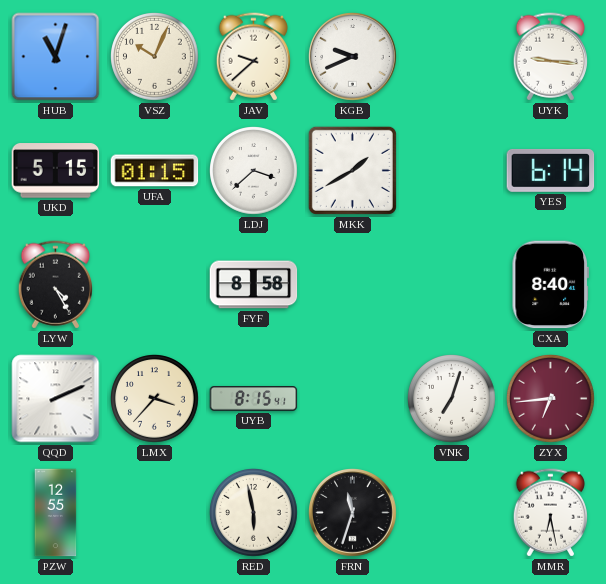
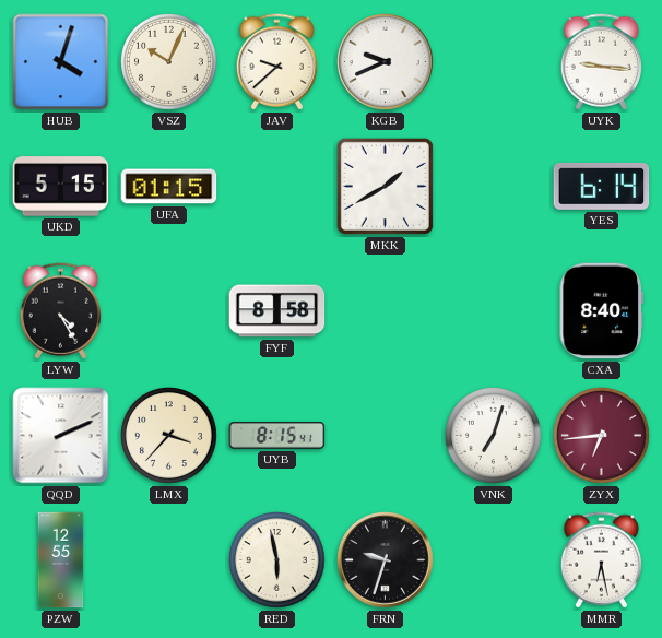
HUB: 11:03 -> 4:03 (61, 62)
LDJ: 3:38 -> none (254, 171)
FRN: 11:33 -> 9:33 (386, 560)
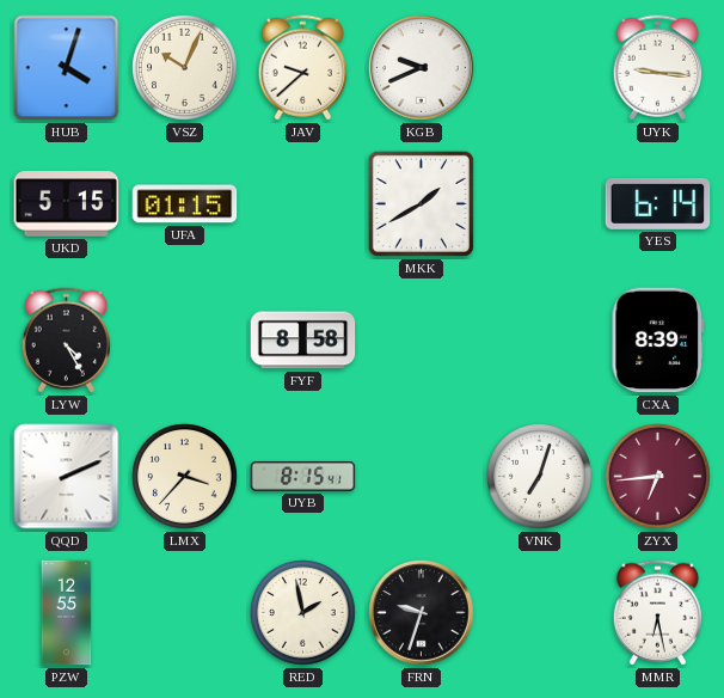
CXA: 8:40 -> 8:39 (657, 341)
RED: 5:58 -> 1:58 (303, 613)
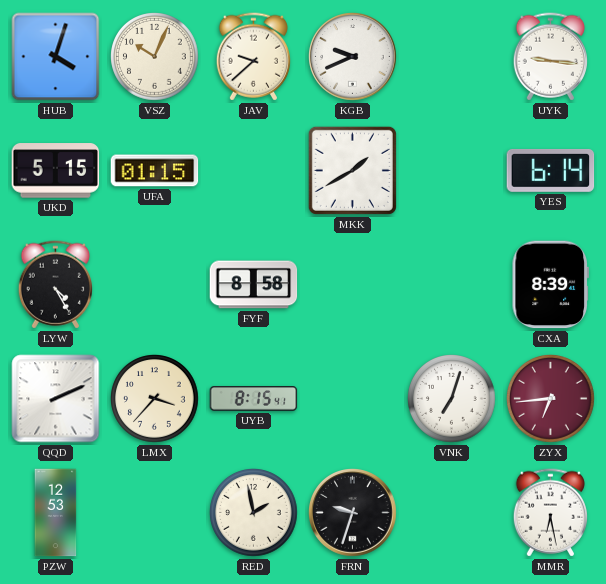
PZW: 12:55 -> 12:53 (56, 513)
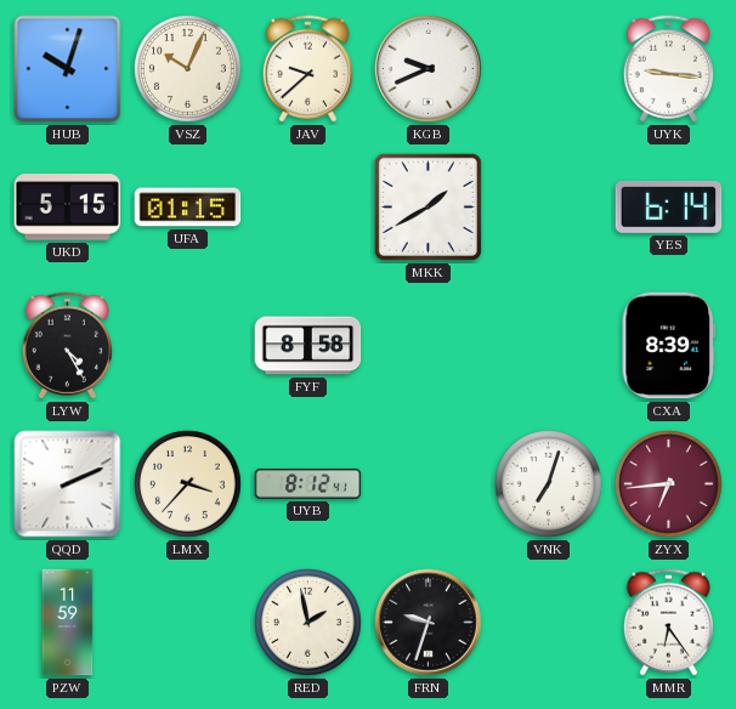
HUB: 4:03 -> 10:03 (68, 69)
UYB: 8:15 -> 8:12 (308, 484)
PZW: 12:53 -> 11:59 (68, 623)
MMR: 6:28 -> 6:24 (668, 623)
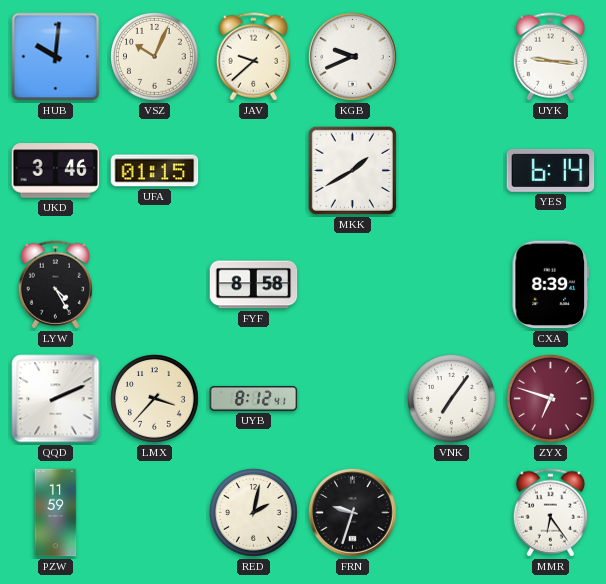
HUB: 10:03 -> 10:01 (56, 57)
UKD: 5:15 -> 3:46 (56, 171)
VNK: 7:03 -> 7:06 (452, 399)
ZYX: 6:44 -> 6:48 (551, 399)
RED: 1:58 -> 2:02 (254, 513)
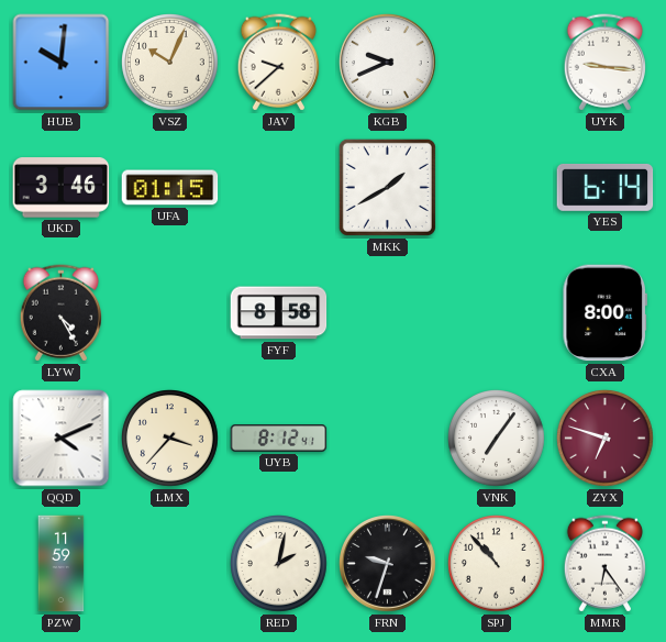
CXA: 8:39 -> 8:00 (604, 313)
QQD: 2:11 -> 4:11 (62, 439)
SPJ: none -> 10:53 (497, 564)
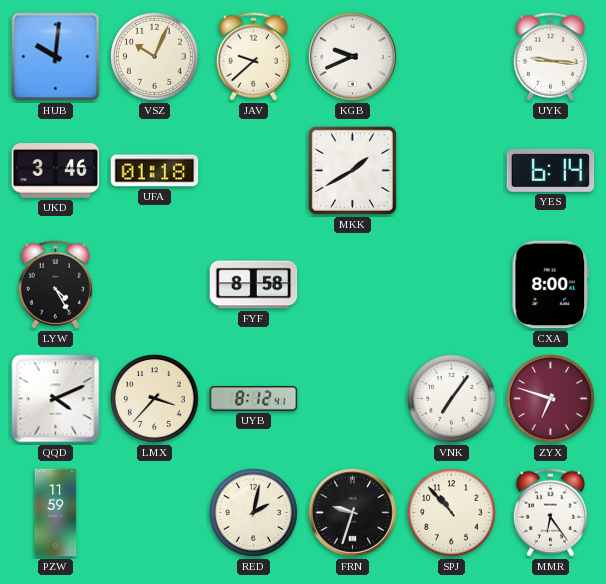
UFA: 01:15 -> 01:18 (155, 171)
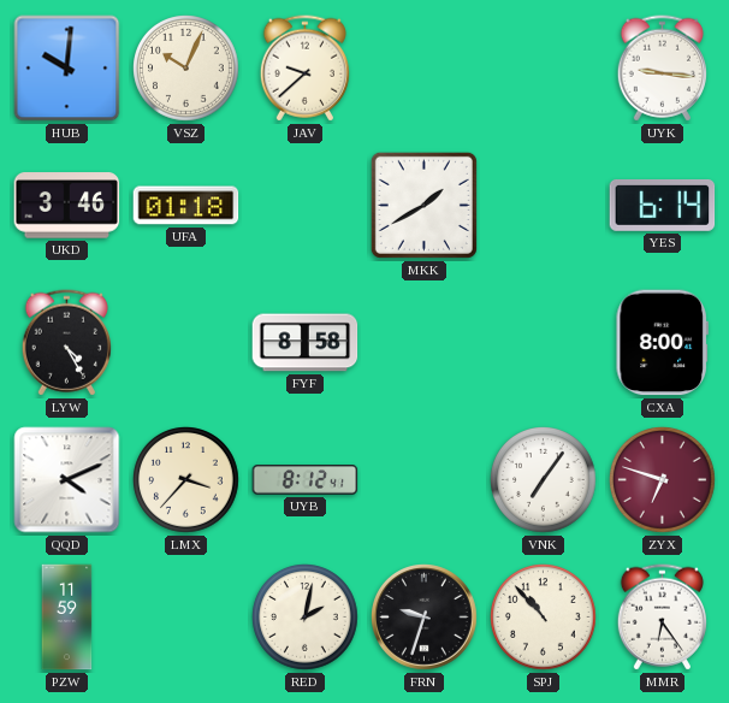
KGB: 9:41 -> none (353, 57)
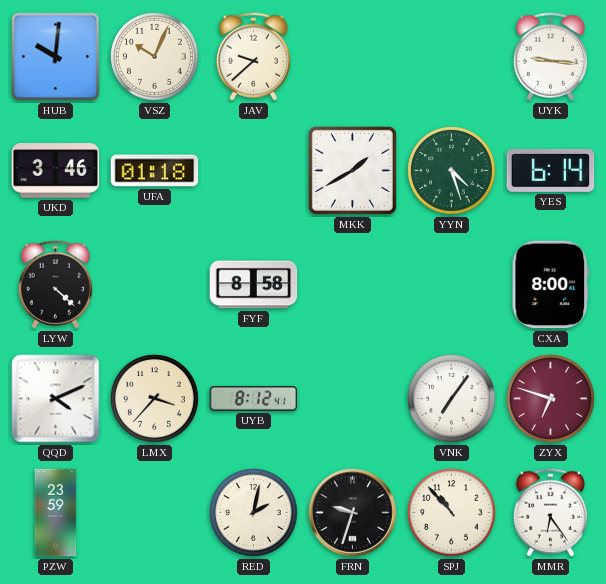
YYN: none -> 4:27 (452, 171)
LYW: 4:25 -> 4:22 (55, 285)
PZW: 11:59 -> 23:59 (56, 513)
